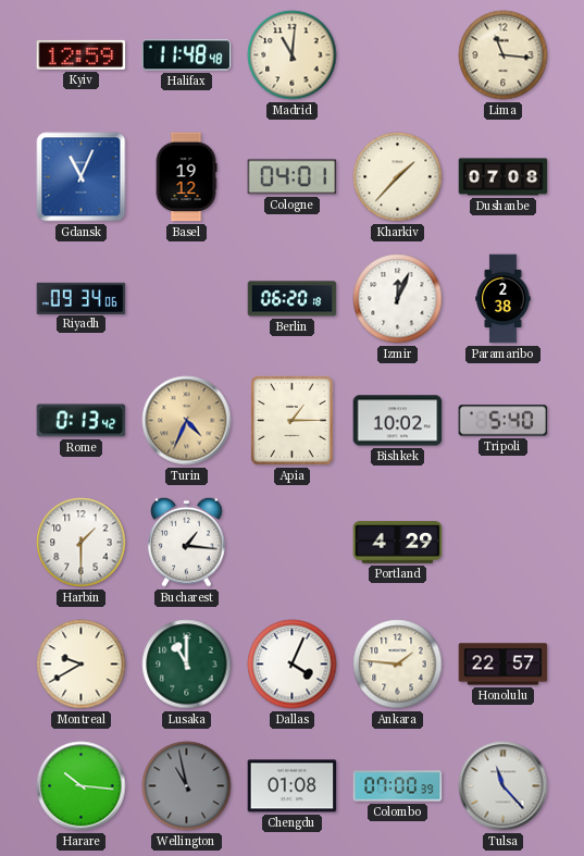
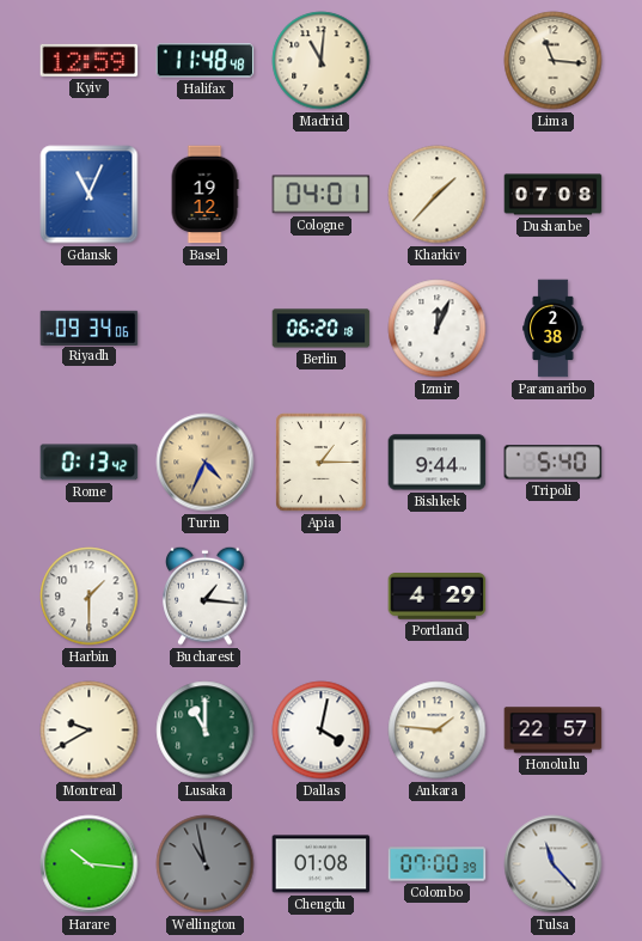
Bishkek: 10:02 -> 9:44 (438, 463)
Dallas: 4:04 -> 4:02 (322, 731)
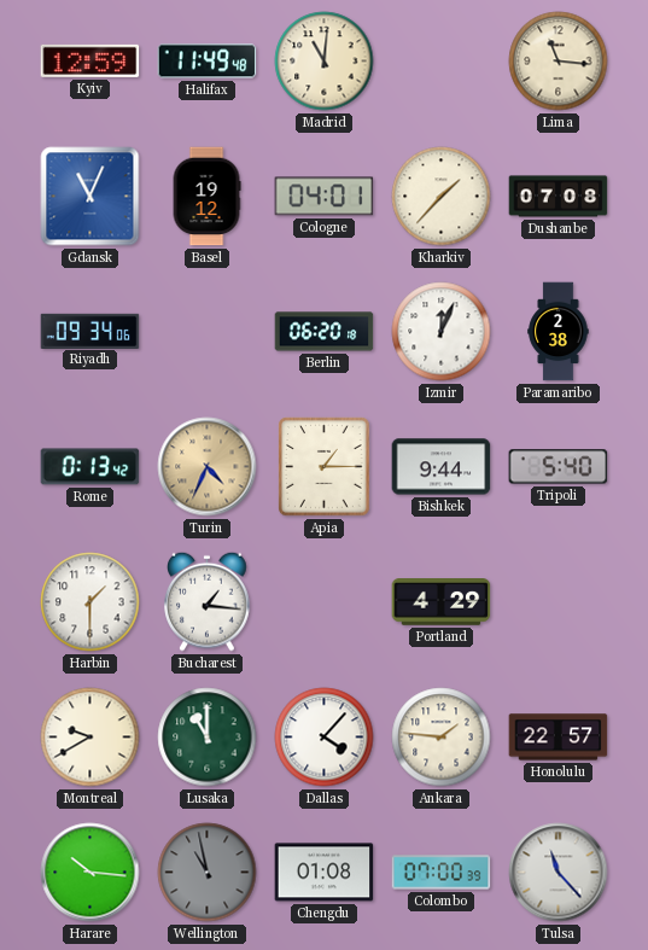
Halifax: 11:48 -> 11:49 (208, 62)
Dallas: 4:02 -> 4:07 (325, 738)
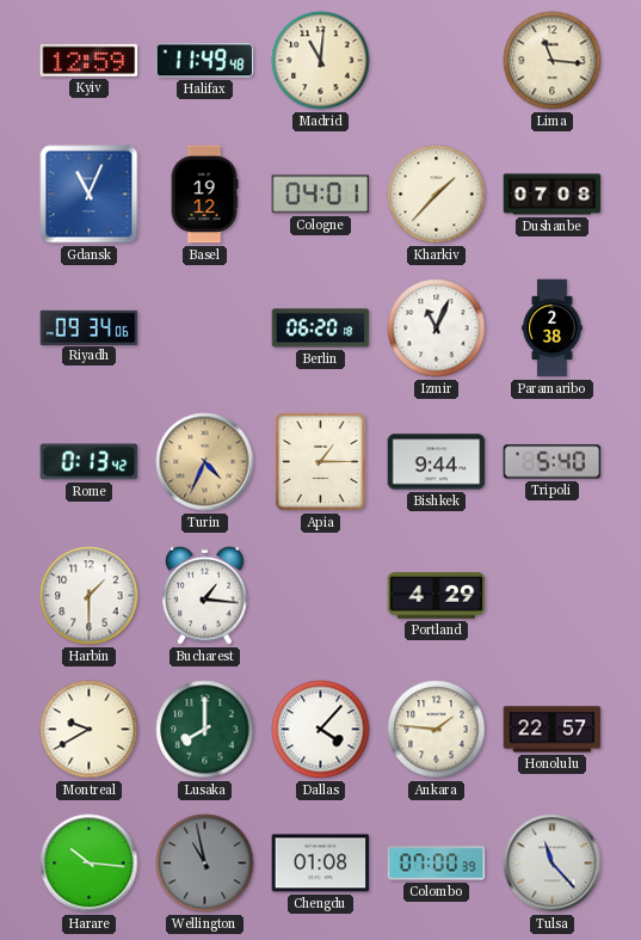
Izmir: 12:04 -> 11:04 (437, 328)
Lusaka: 11:00 -> 8:00 (205, 730)
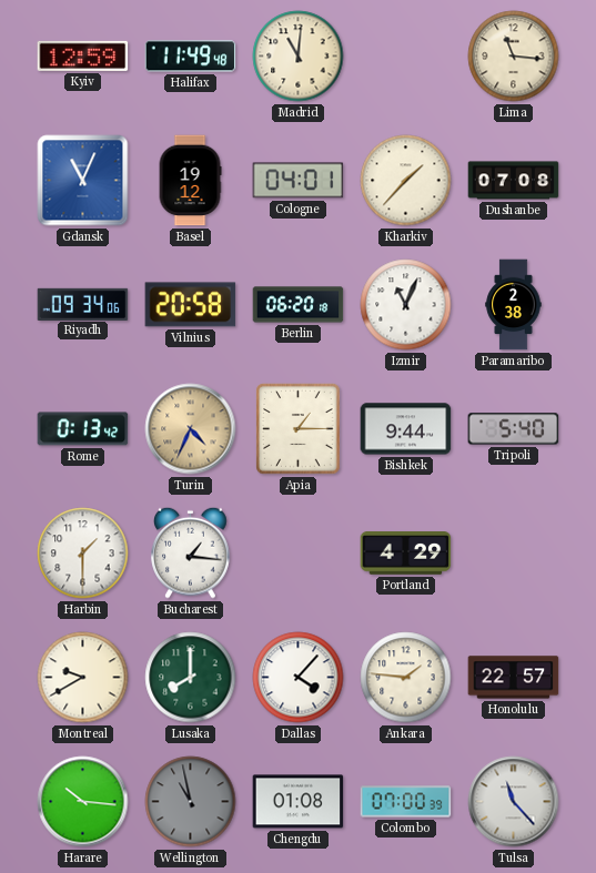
Vilnius: none -> 20:58 (191, 305)
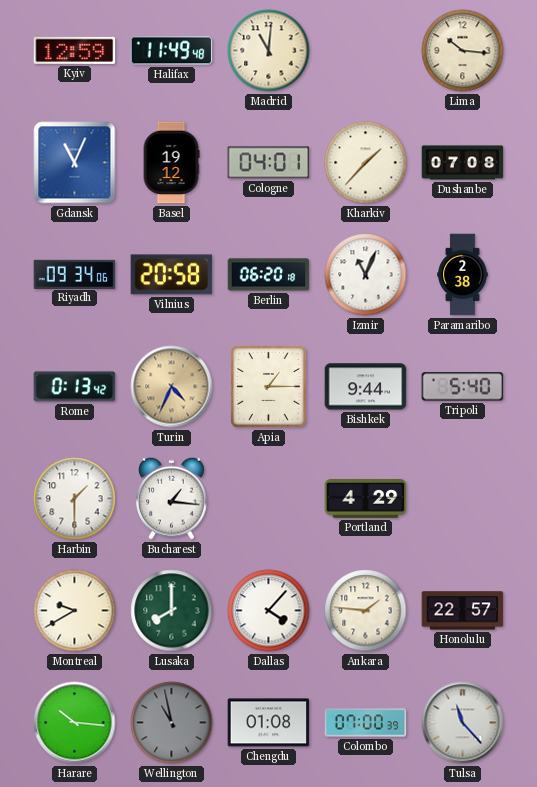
Lima: 11:16 -> 10:16 (463, 51)
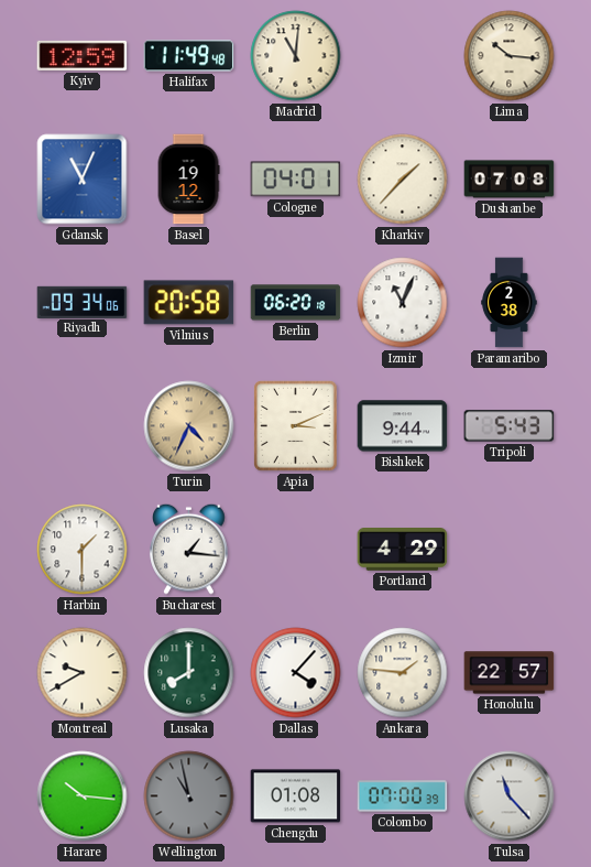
Rome: 0:13 -> none (75, 387)
Apia: 1:15 -> 3:11 (296, 426)
Tripoli: 5:40 -> 5:43 (510, 426)
